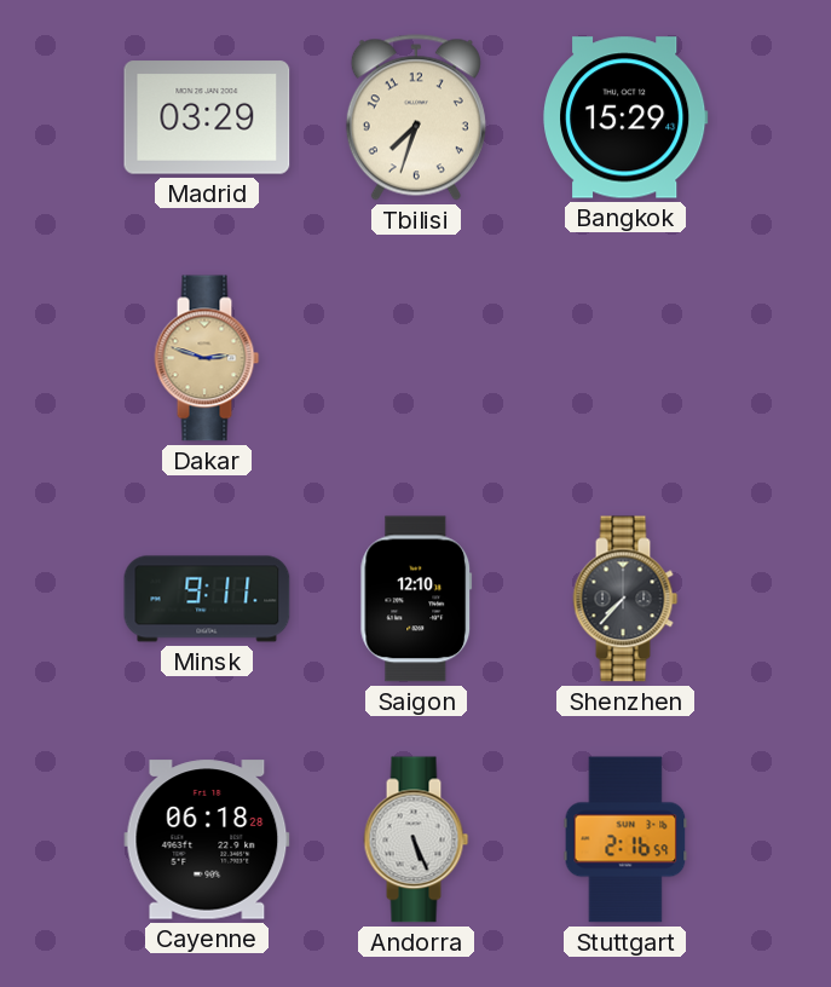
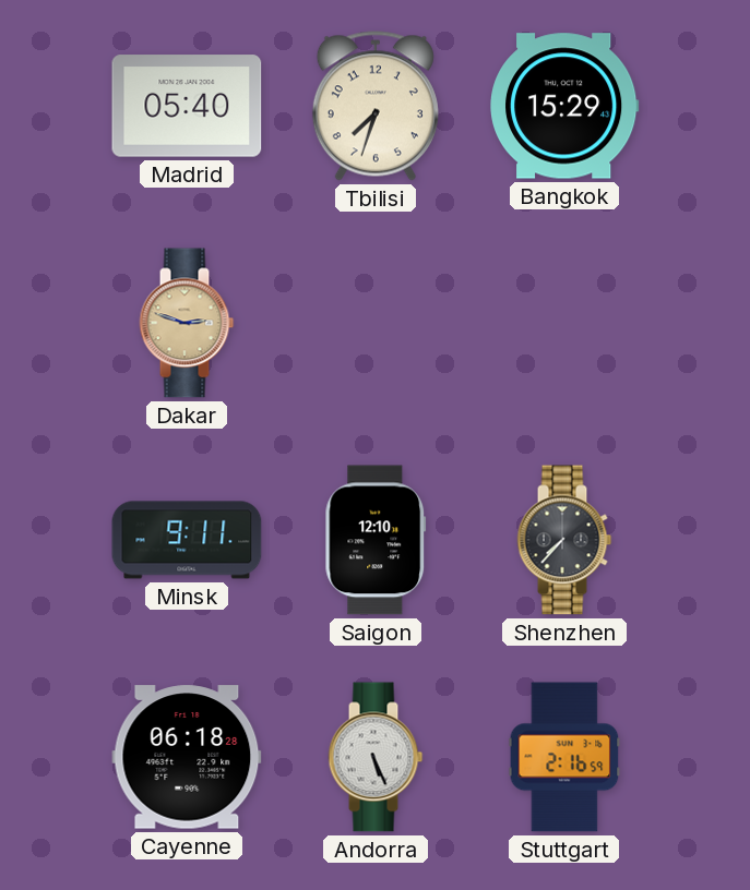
Madrid: 03:29 -> 05:40 (187, 106)
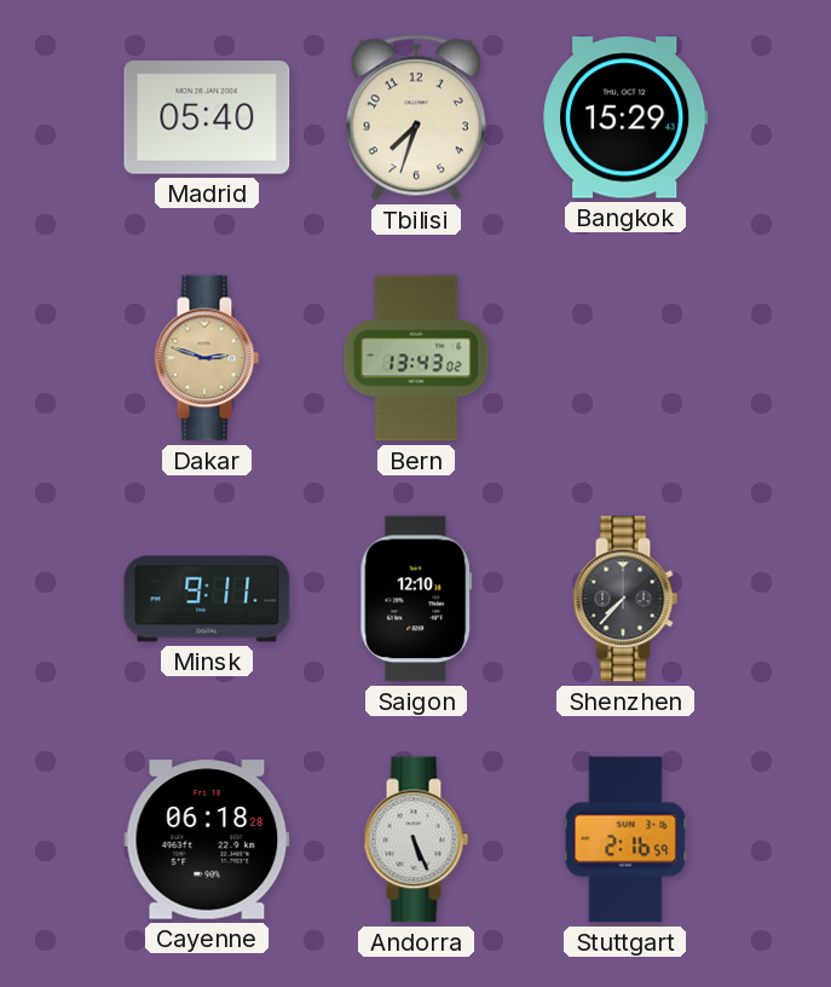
Bern: none -> 13:43 (416, 358)
